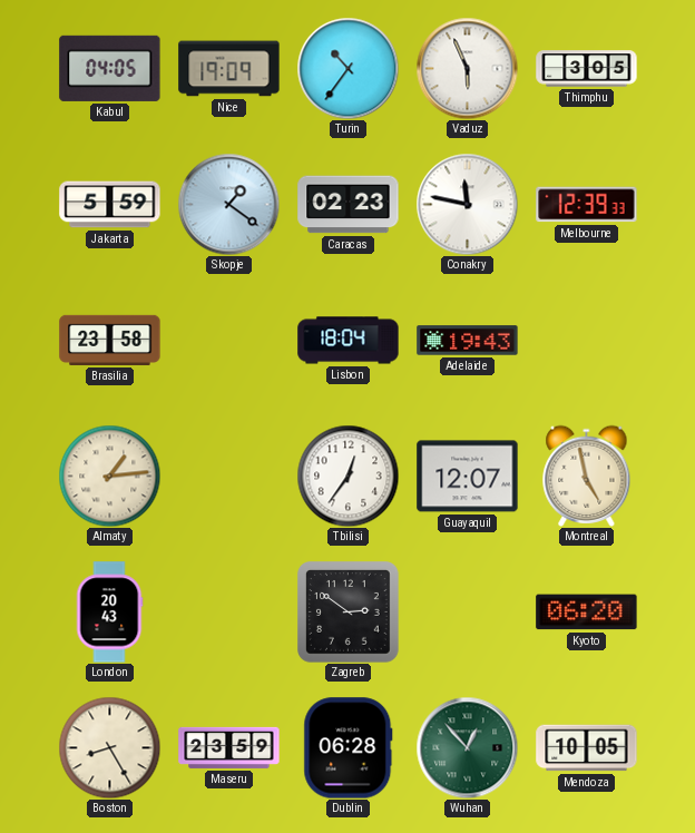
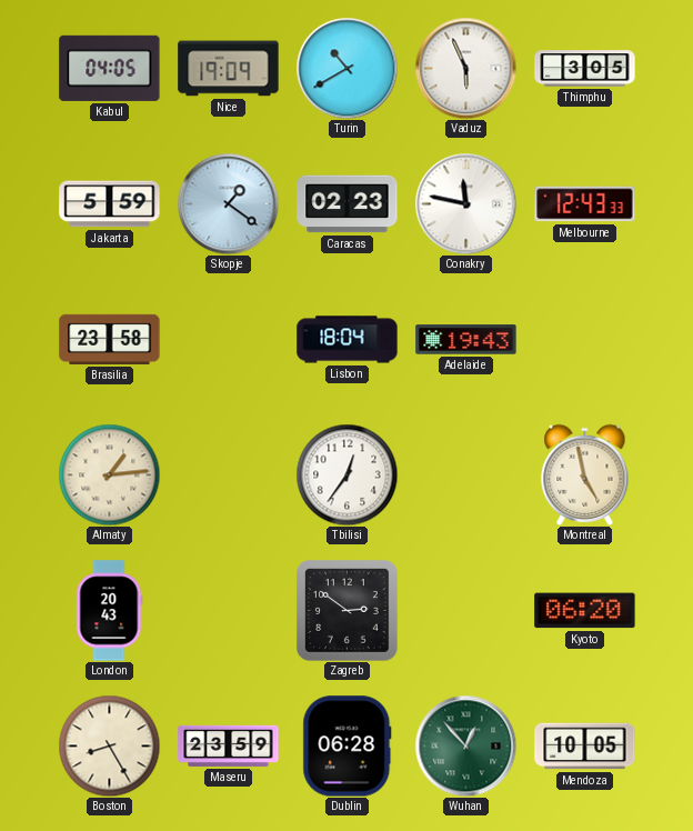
Turin: 10:36 -> 10:40 (346, 68)
Melbourne: 12:39 -> 12:43 (585, 204)
Guayaquil: 12:07 -> none (468, 477)
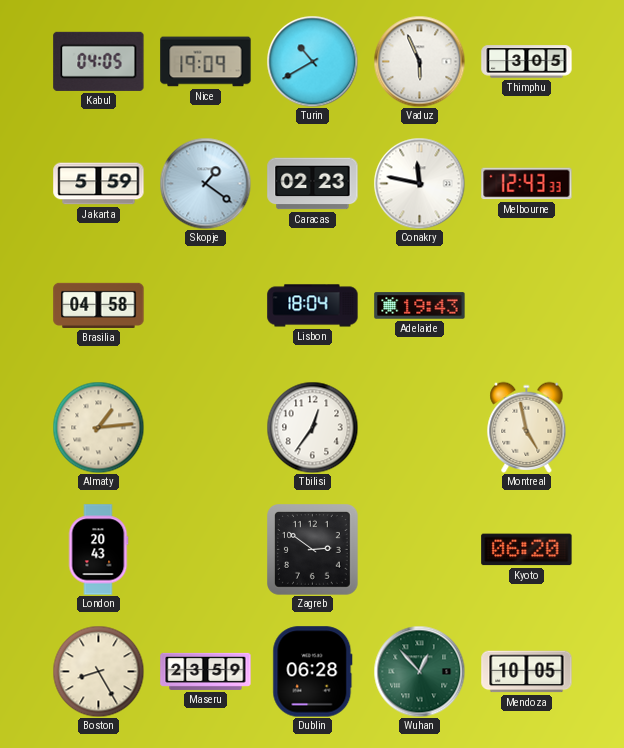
Brasilia: 23:58 -> 04:58 (99, 305)
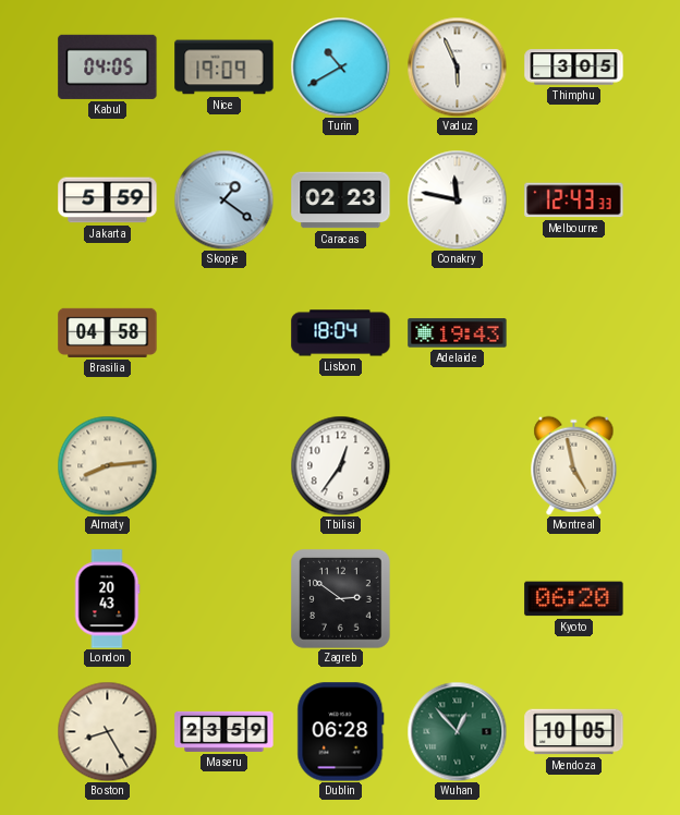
Almaty: 1:14 -> 8:14 (107, 465)
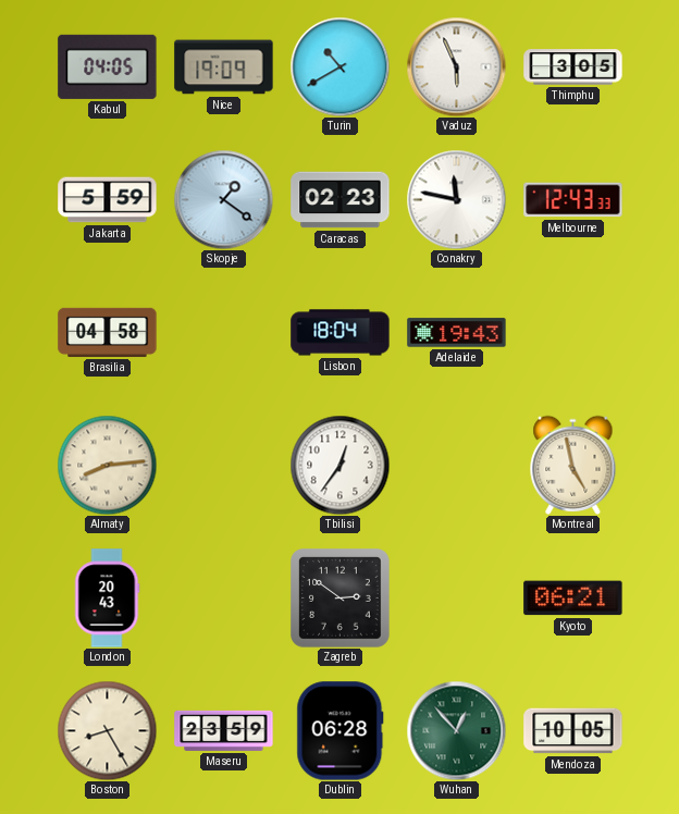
Kyoto: 06:20 -> 06:21 (573, 599)
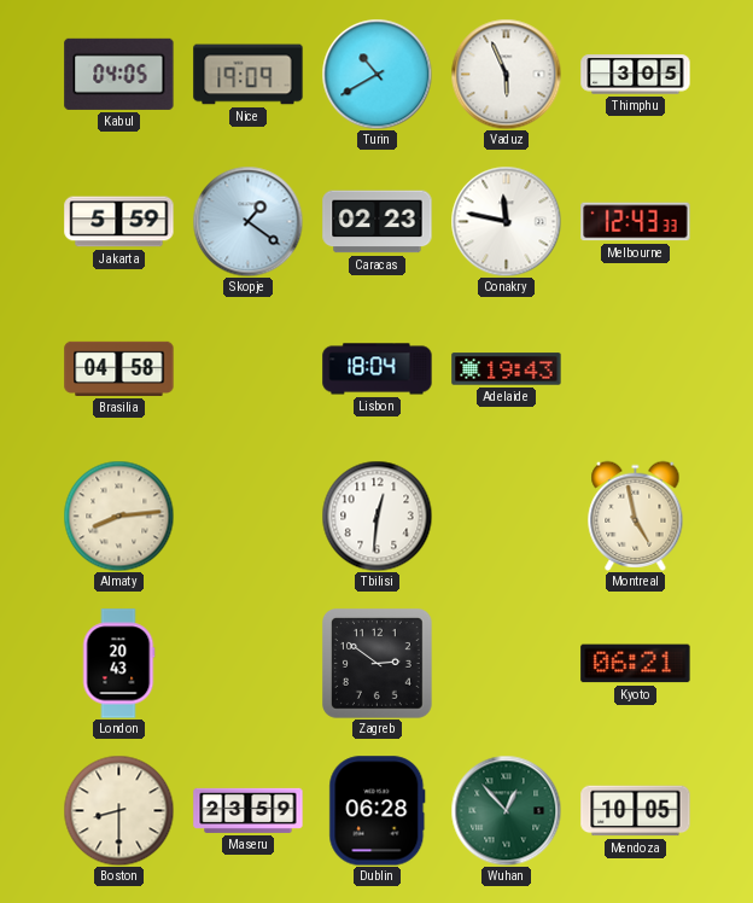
Tbilisi: 12:36 -> 12:31 (376, 515)
Boston: 8:25 -> 8:30 (118, 810)
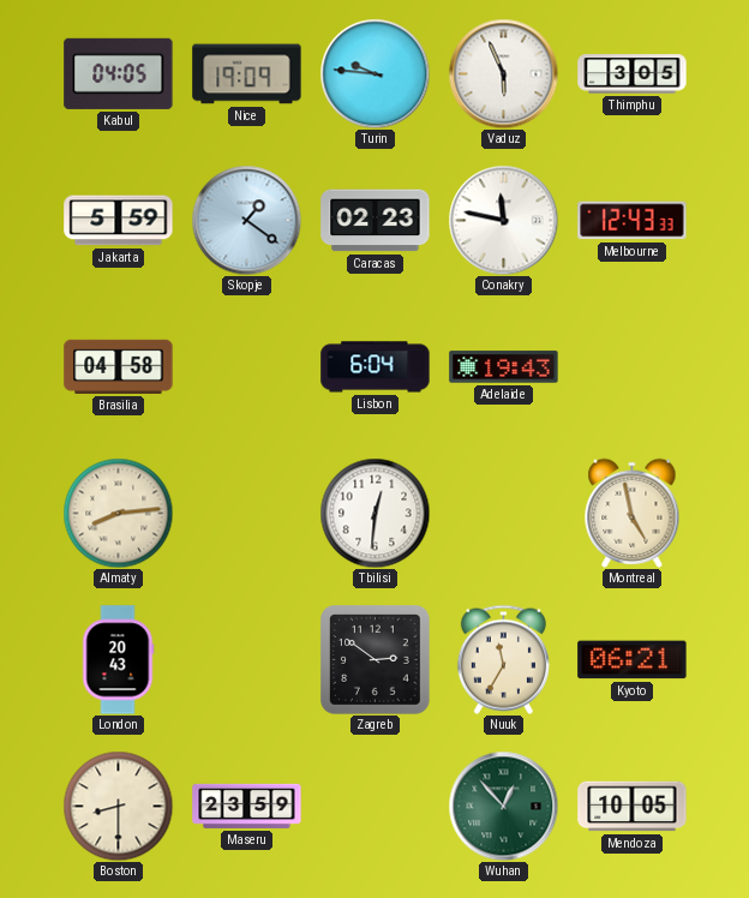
Turin: 10:40 -> 9:46 (374, 73)
Lisbon: 18:04 -> 6:04 (376, 367)
Nuuk: none -> 11:35 (503, 659)
Dublin: 06:28 -> none (378, 811)
